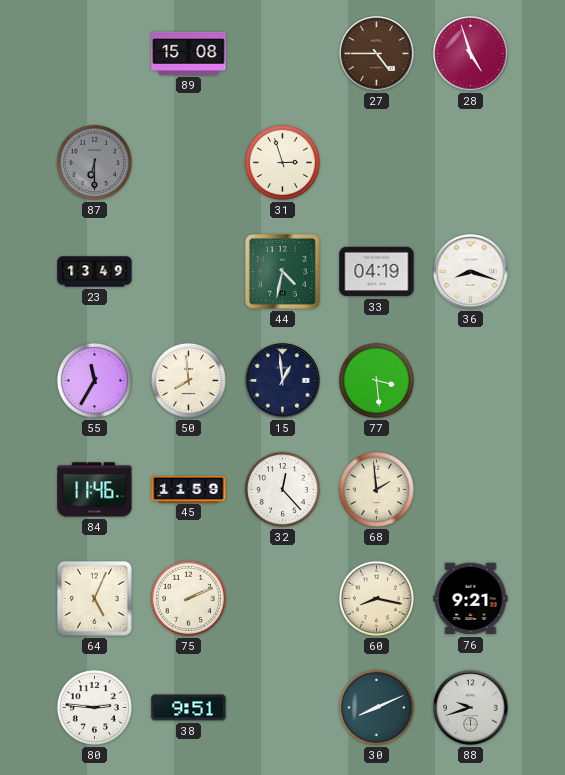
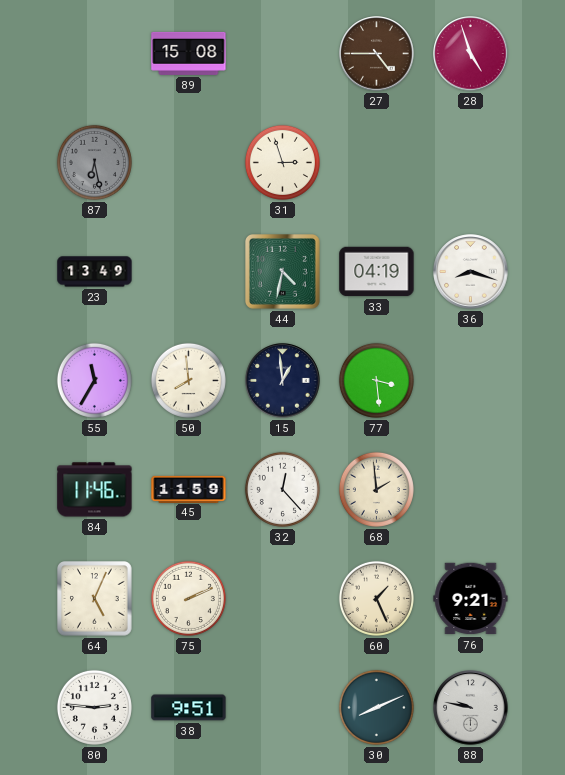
87: 6:30 -> 6:28 (94, 162)
60: 8:17 -> 1:26 (376, 598)
88: 9:42 -> 9:47 (471, 708)
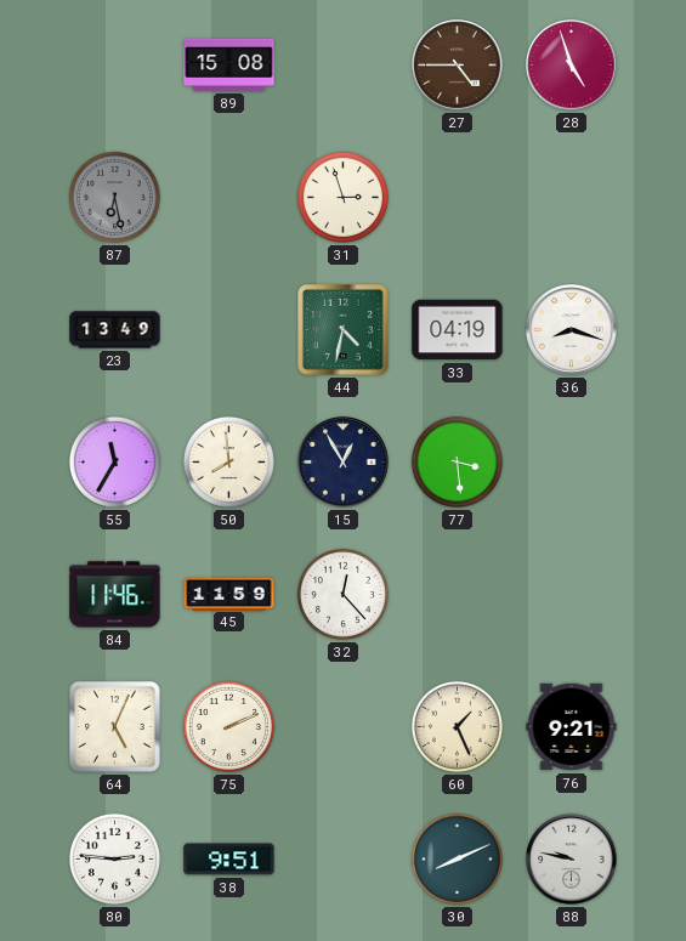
15: 12:59 -> 12:55 (344, 463)
68: 1:59 -> none (376, 489)
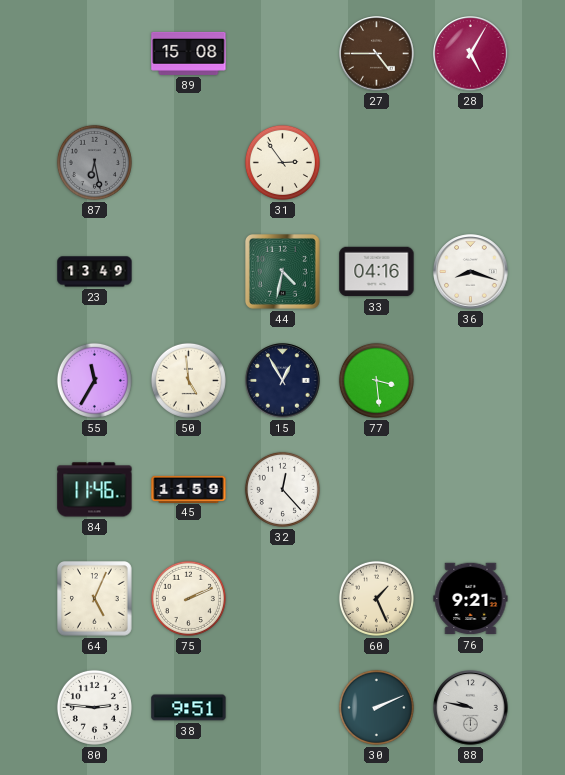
28: 4:57 -> 5:05 (471, 54)
31: 2:57 -> 2:54 (282, 162)
33: 04:19 -> 04:16 (377, 272)
50: 7:59 -> 4:59 (188, 380)
30: 8:11 -> 2:11 (376, 707)
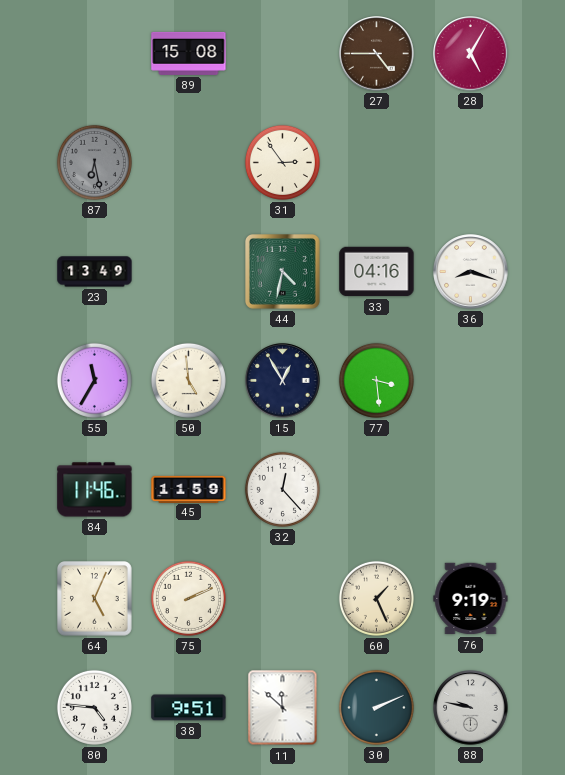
76: 9:21 -> 9:19 (471, 599)
80: 2:46 -> 4:46 (94, 707)
11: none -> 11:52 (283, 708)
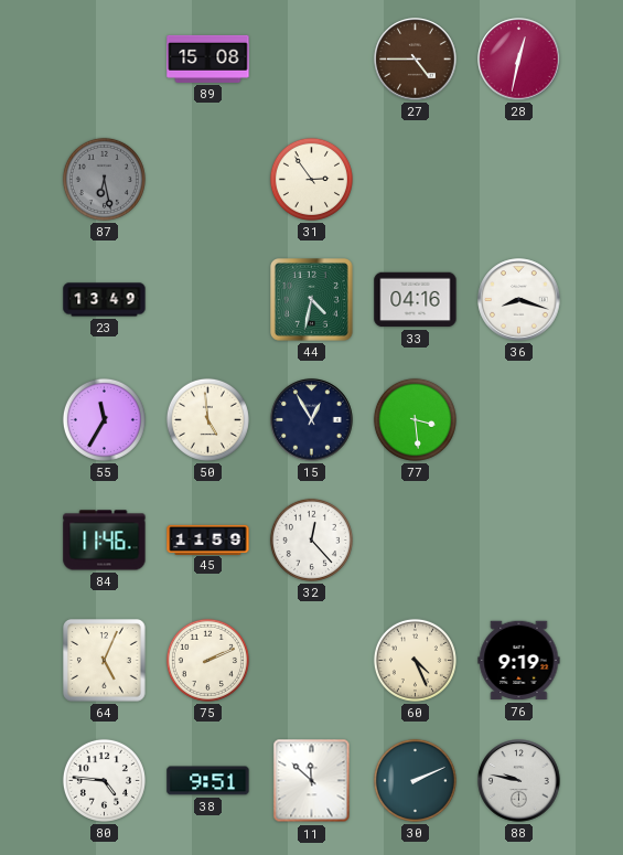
28: 5:05 -> 12:32 (519, 60)
60: 1:26 -> 4:26 (415, 660)
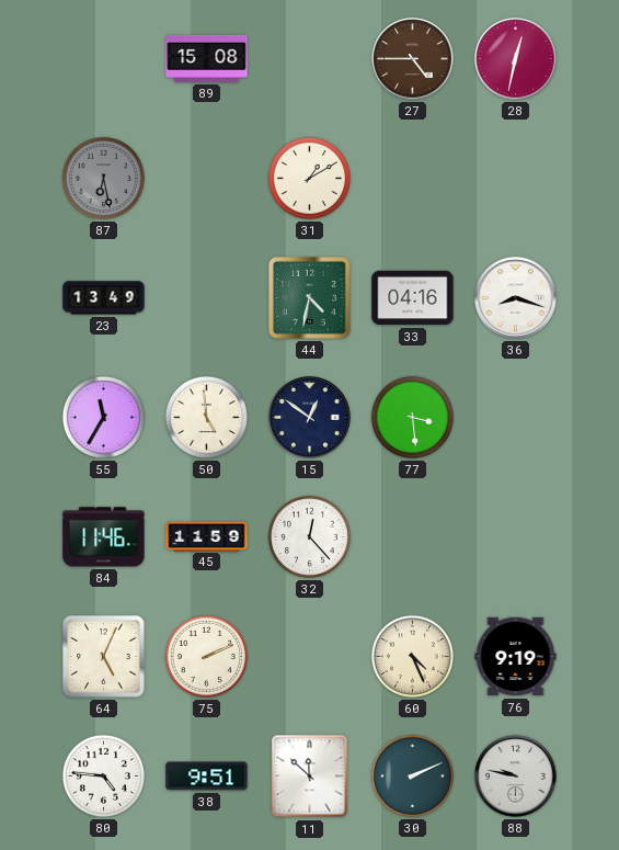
31: 2:54 -> 1:10 (309, 178)
15: 12:55 -> 12:51 (310, 418)
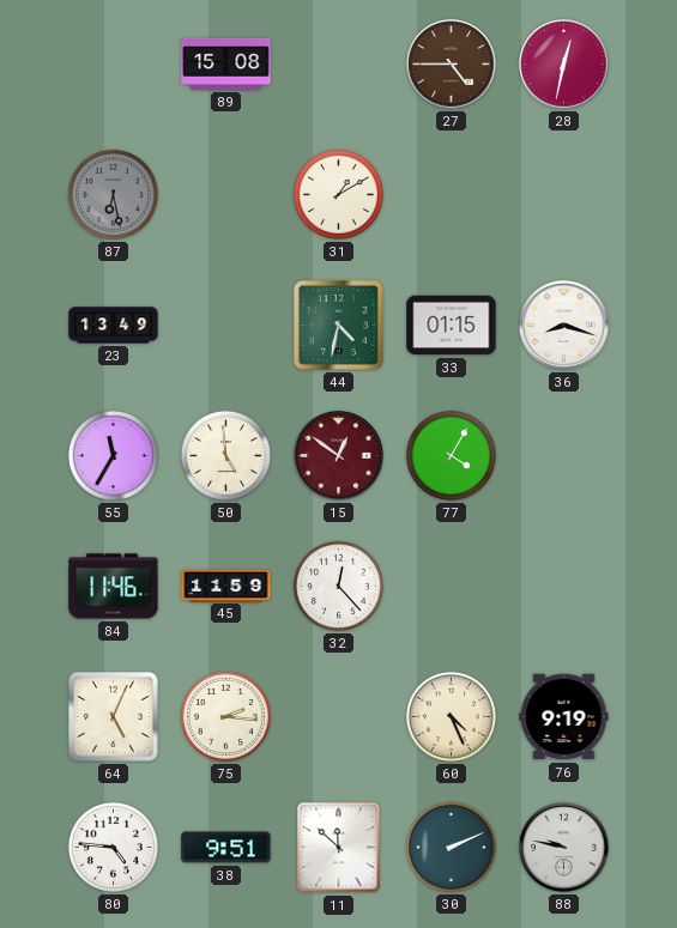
33: 04:16 -> 01:15 (452, 326)
15 dial: navy -> burgundy (339, 456)
77: 3:29 -> 4:05 (451, 455)
75: 2:11 -> 2:16 (225, 716)
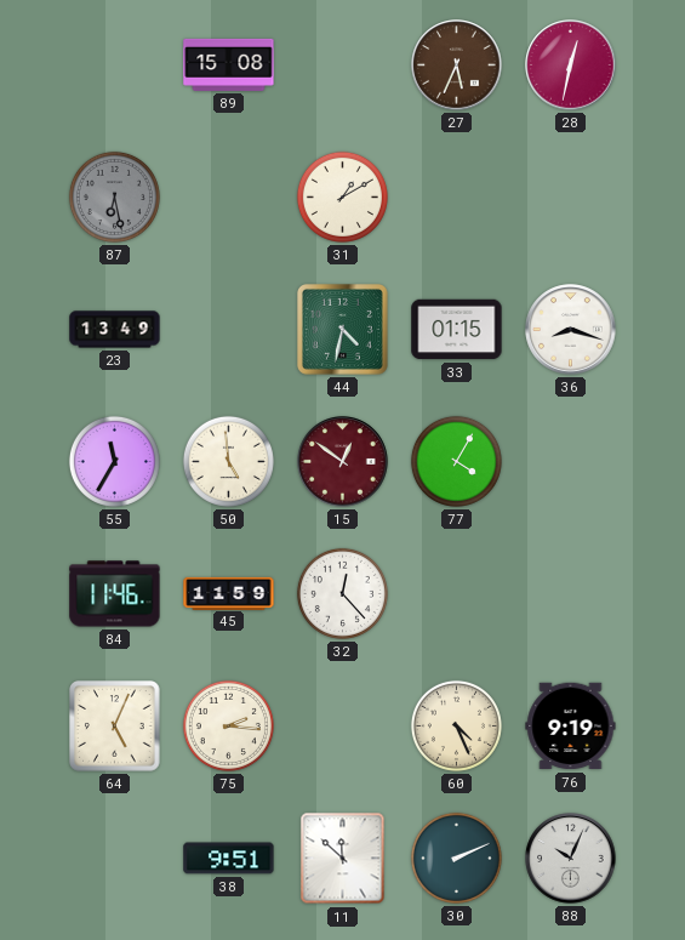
27: 4:45 -> 5:34 (457, 65)
80: 4:46 -> none (113, 847)
88: 9:47 -> 10:04 (571, 859)
